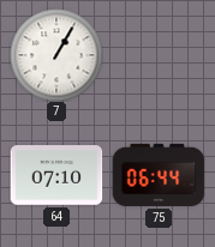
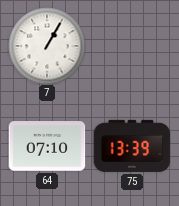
75: 06:44 -> 13:39 (132, 146)
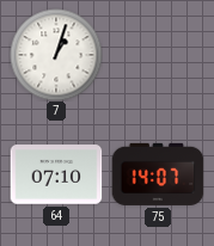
7: 1:05 -> 1:03 (56, 55)
75: 13:39 -> 14:07 (158, 174)
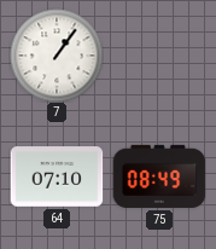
7: 1:03 -> 1:06 (57, 56)
75: 14:07 -> 08:49 (159, 176)
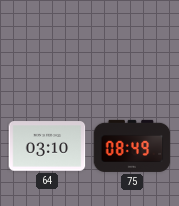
7: 1:06 -> none (57, 56)
64: 07:10 -> 03:10 (47, 146)
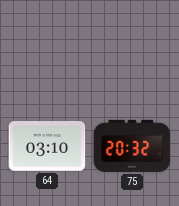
75: 08:49 -> 20:32 (132, 146)
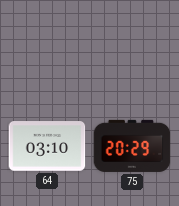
75: 20:32 -> 20:29 (132, 146)
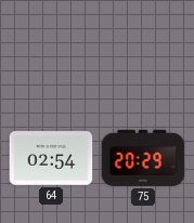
64: 03:10 -> 02:54 (51, 158)
